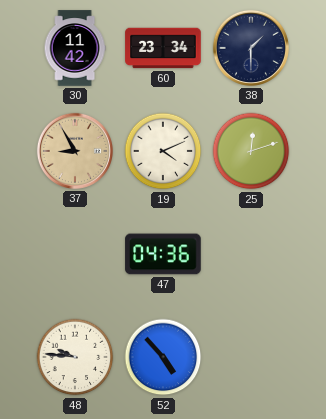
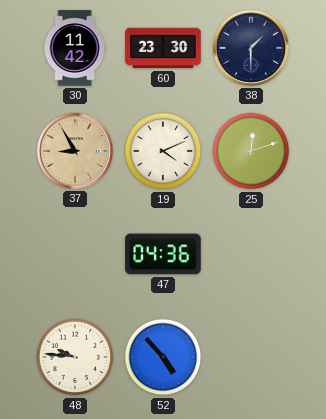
60: 23:34 -> 23:30 (163, 48)
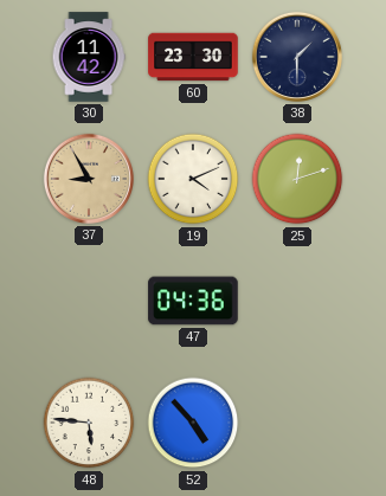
48: 9:46 -> 5:46 (89, 423)
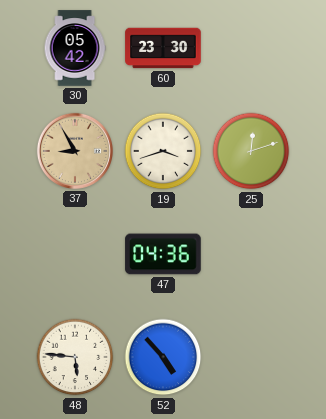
30: 11:42 -> 05:42 (75, 48)
38: 1:30 -> none (297, 57)
19: 4:11 -> 3:42 (163, 151)
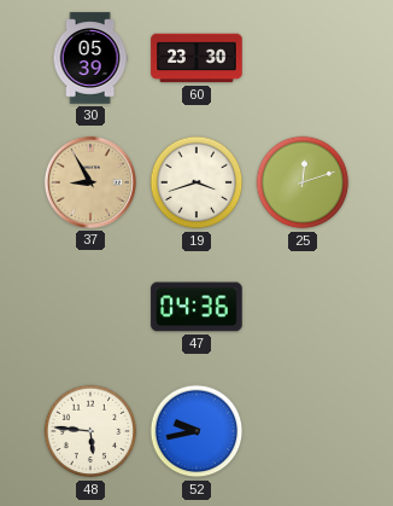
30: 05:42 -> 05:39 (90, 58)
52: 4:53 -> 9:43 (196, 431)
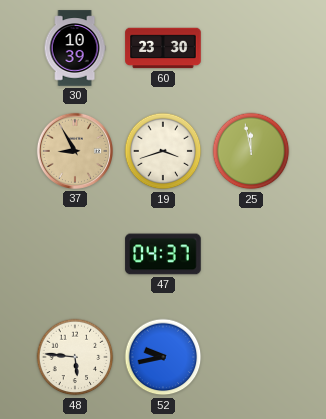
30: 05:39 -> 10:39 (75, 48)
25: 12:12 -> 11:58 (251, 151)
47: 04:36 -> 04:37 (163, 254)
